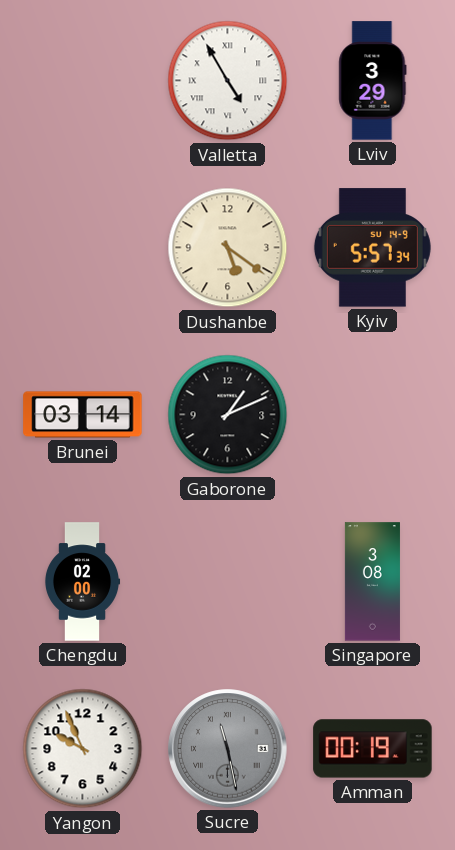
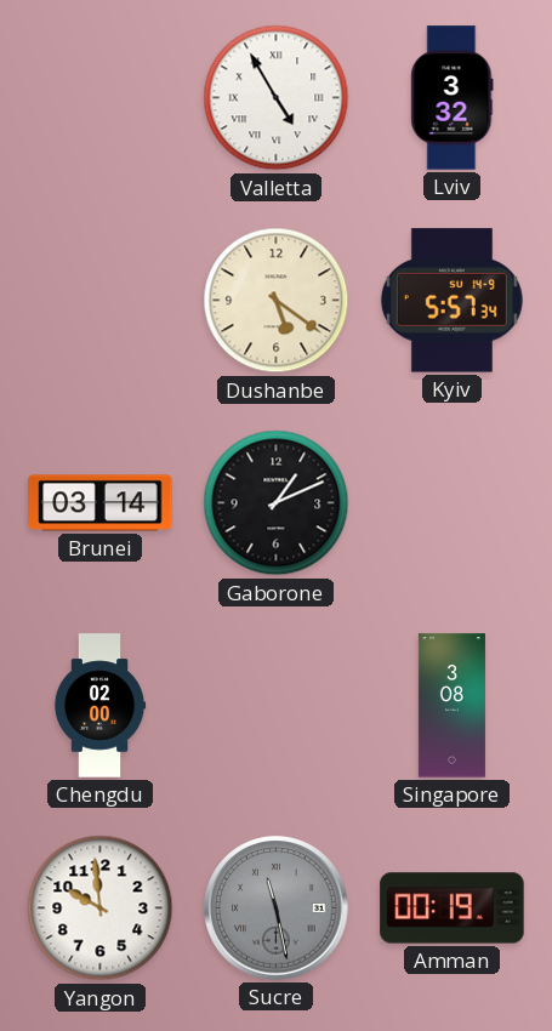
Lviv: 3:29 -> 3:32 (453, 98)
Yangon: 9:56 -> 9:59 (101, 908)
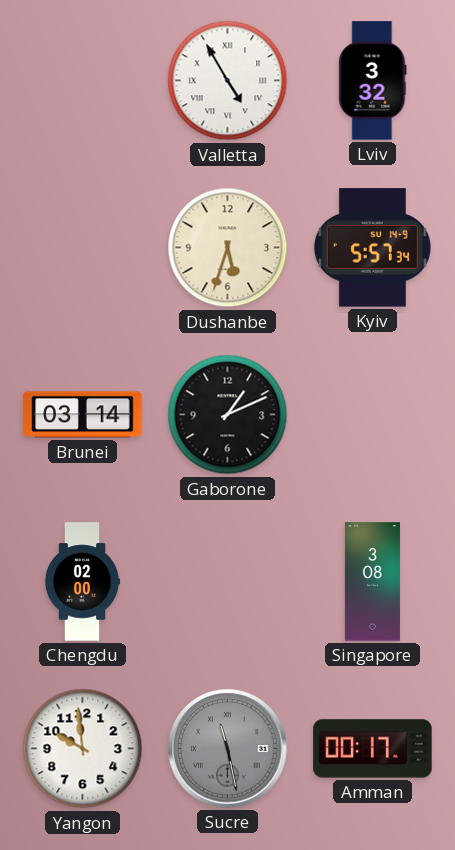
Dushanbe: 5:21 -> 5:33 (228, 248)
Amman: 00:19 -> 00:17 (373, 749)
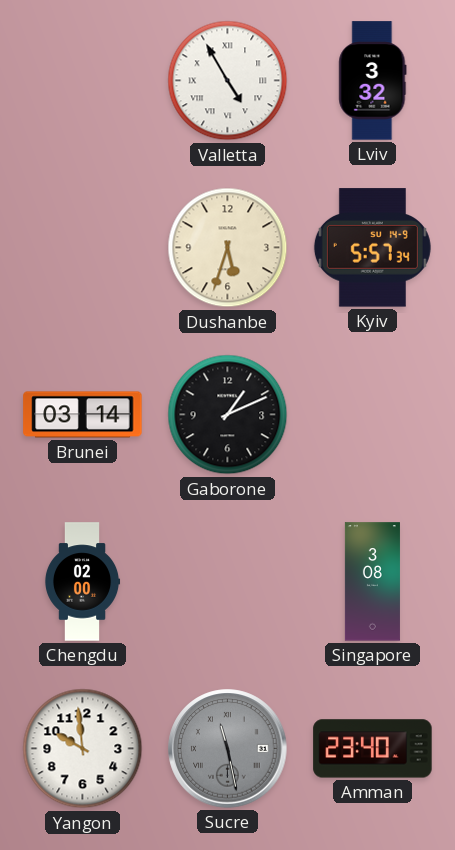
Amman: 00:17 -> 23:40 (373, 749)
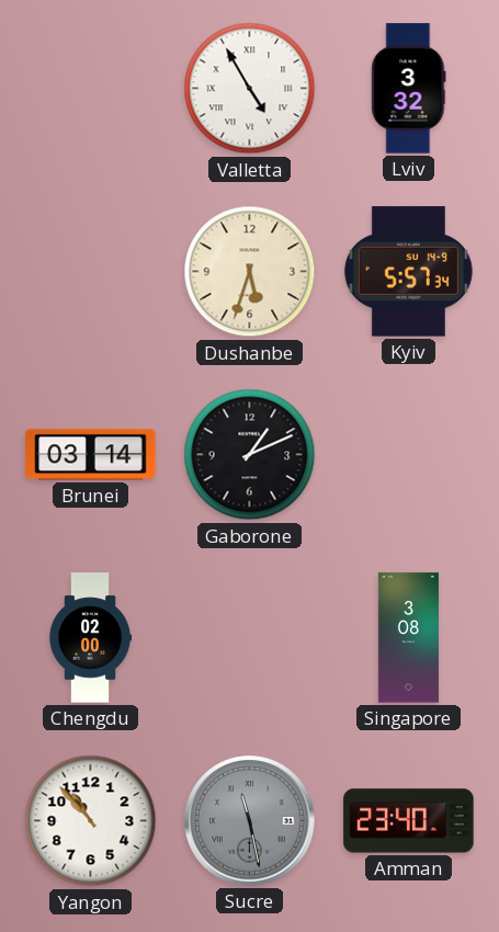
Yangon: 9:59 -> 10:53 (91, 821)
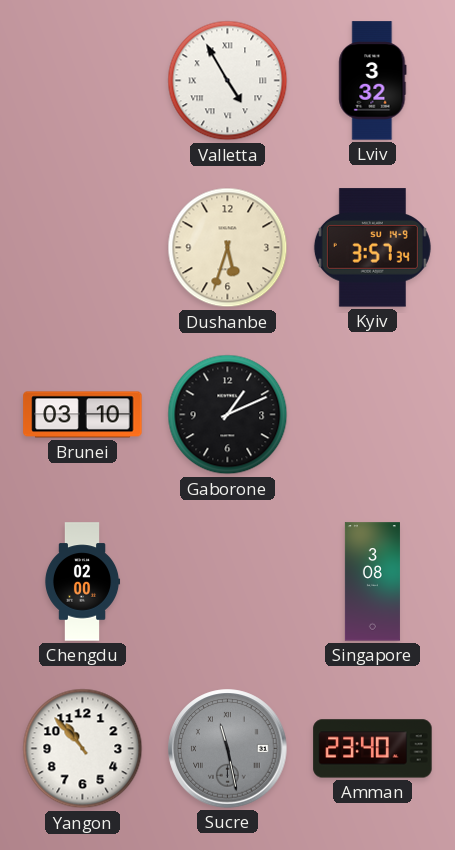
Kyiv: 5:57 -> 3:57 (372, 248)
Brunei: 03:14 -> 03:10 (83, 415)
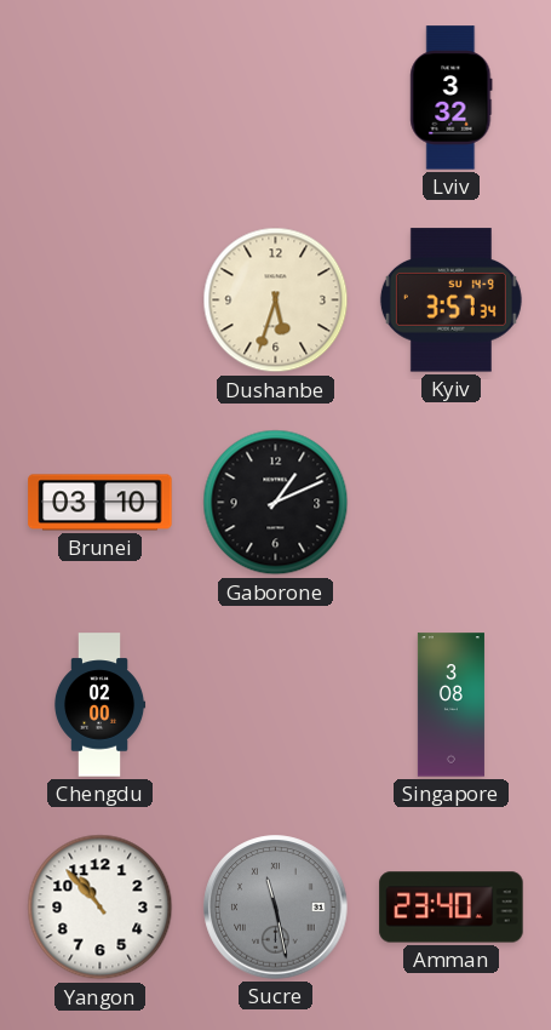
Valletta: 4:55 -> none (228, 81)
